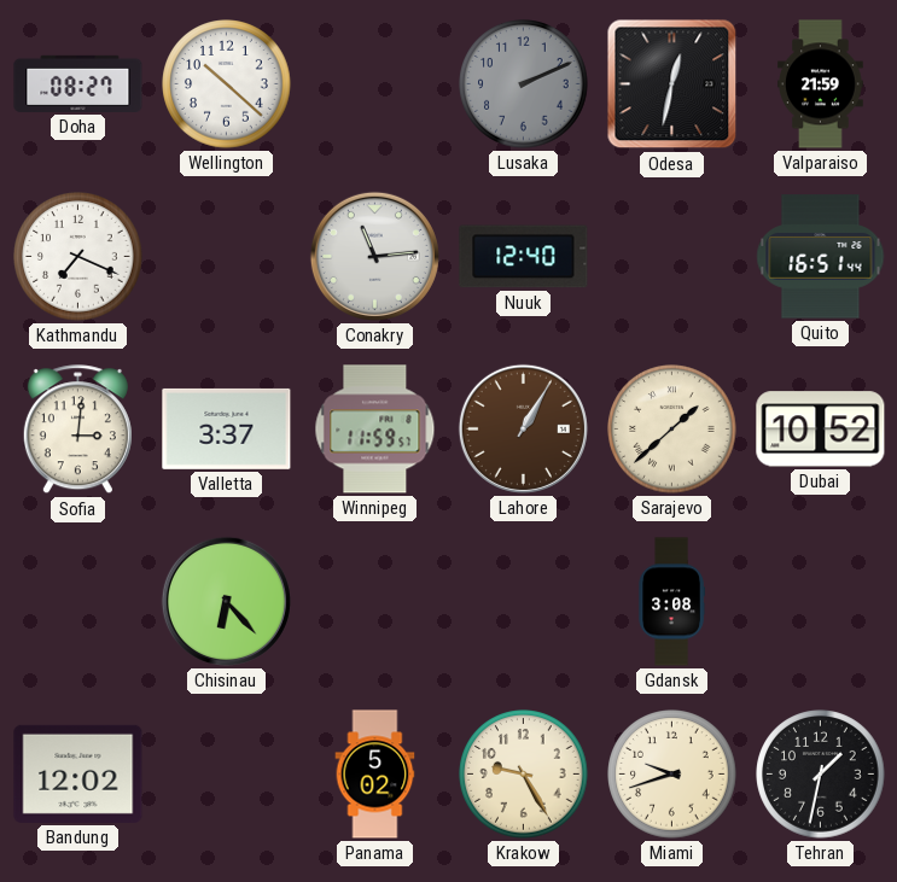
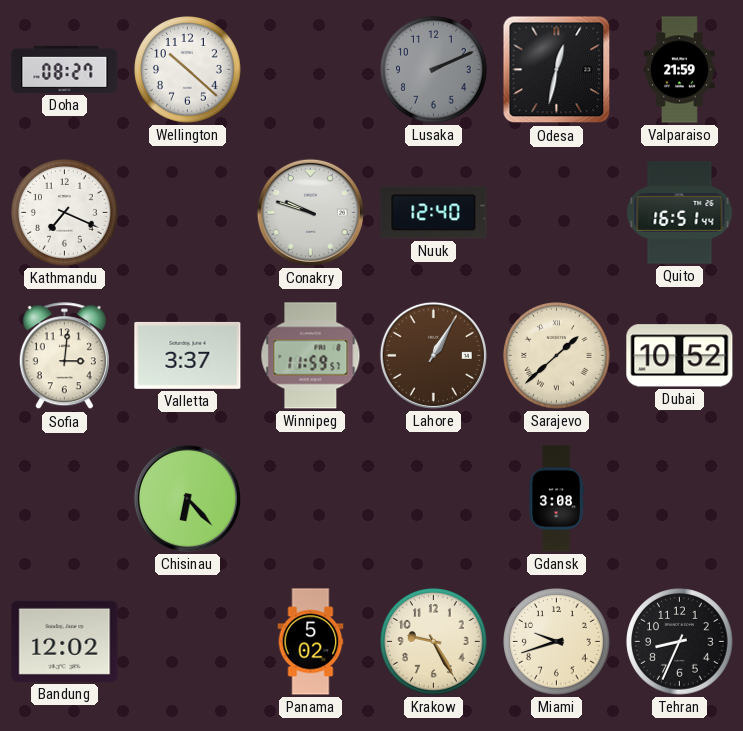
Conakry: 11:14 -> 9:48 (310, 212)
Tehran: 1:32 -> 8:34 (680, 642)
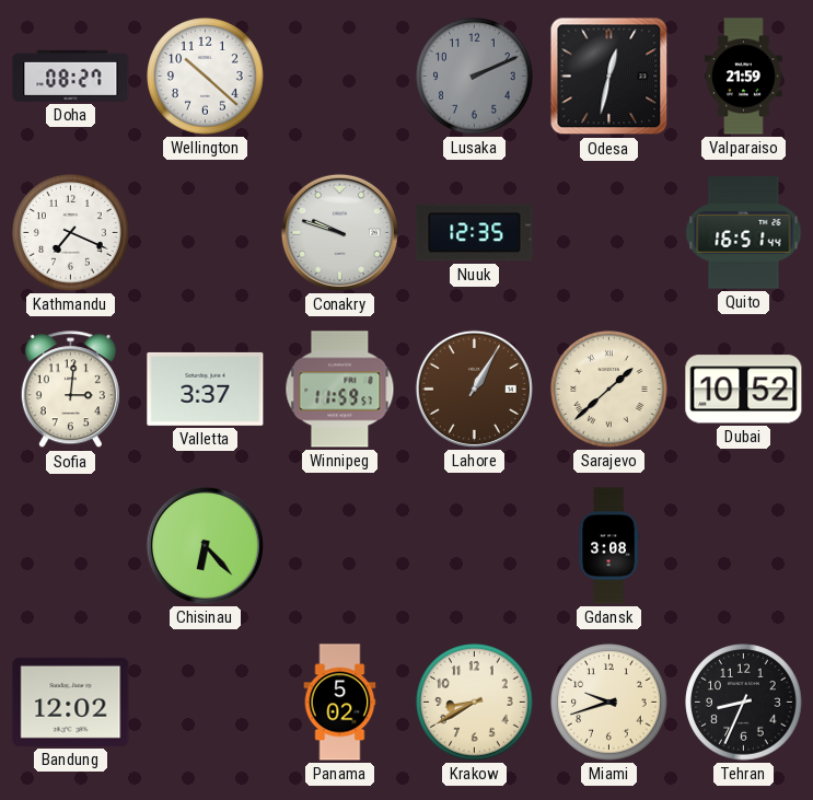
Nuuk: 12:40 -> 12:35 (475, 233)
Krakow: 9:25 -> 8:40 (475, 703)
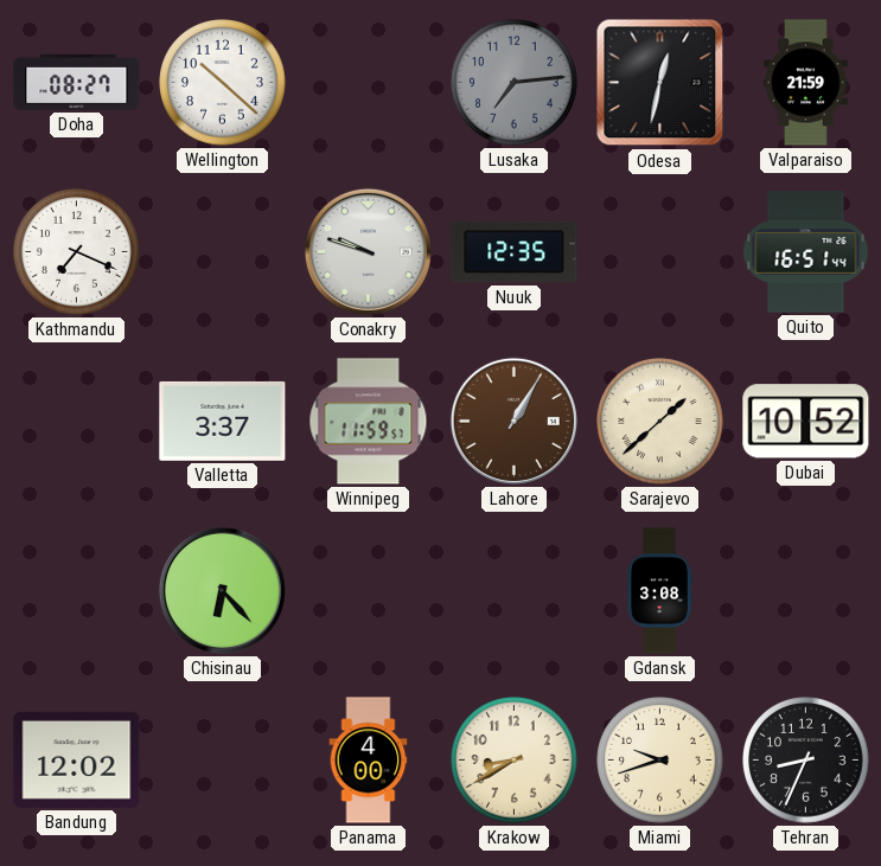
Lusaka: 2:11 -> 7:14 (515, 83)
Sofia: 3:01 -> none (70, 390)
Panama: 5:02 -> 4:00 (369, 761)
